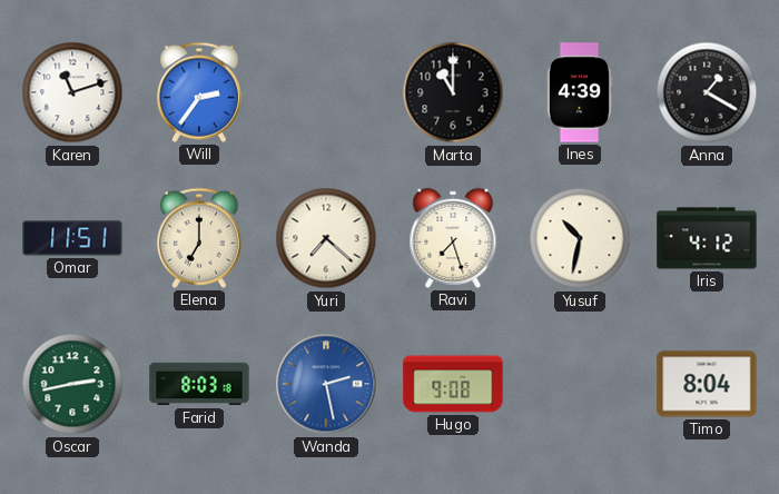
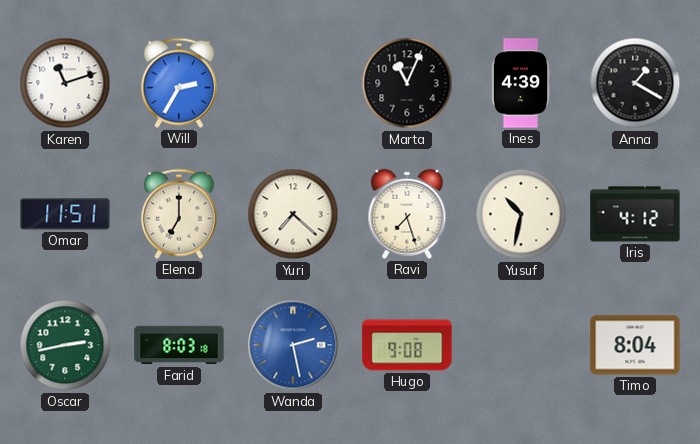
Will: 2:36 -> 2:35 (179, 83)
Marta: 11:00 -> 11:04 (407, 83)
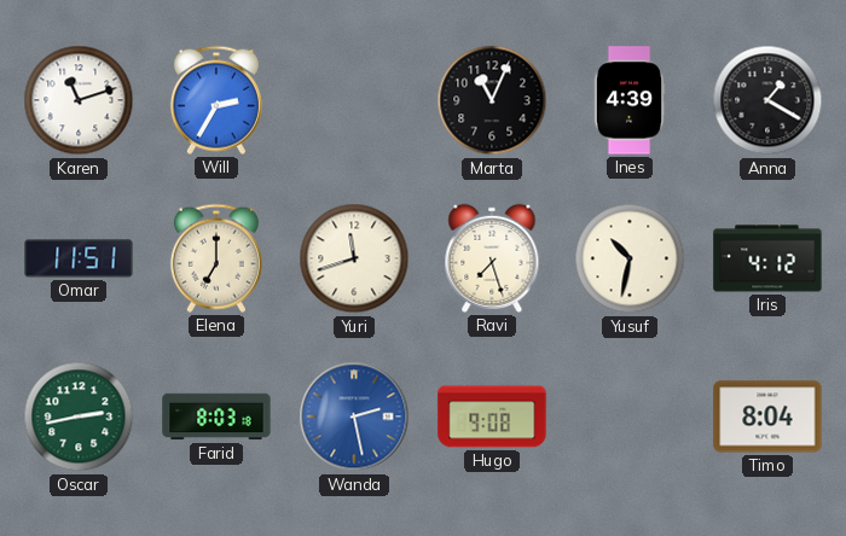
Yuri: 7:22 -> 11:42 (354, 258)
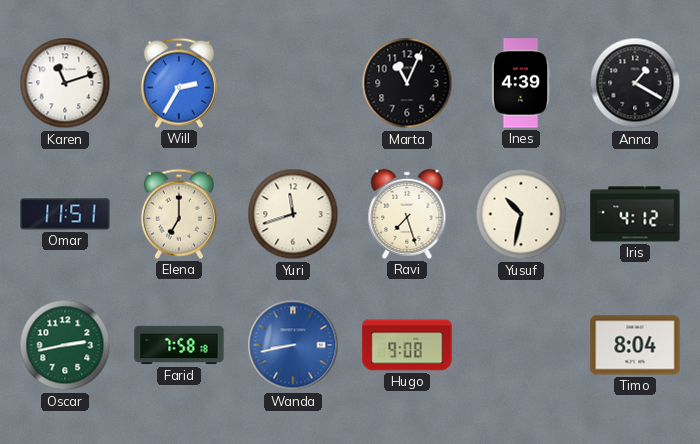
Farid: 8:03 -> 7:58 (179, 345)
Wanda: 2:28 -> 8:43 (293, 345)
